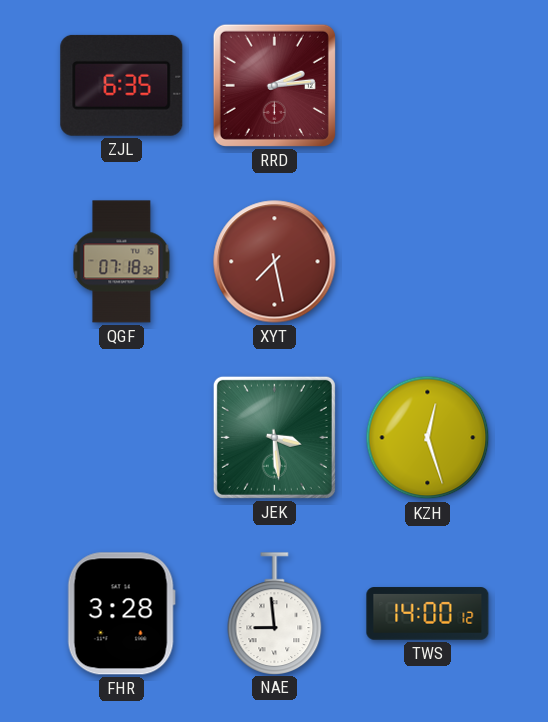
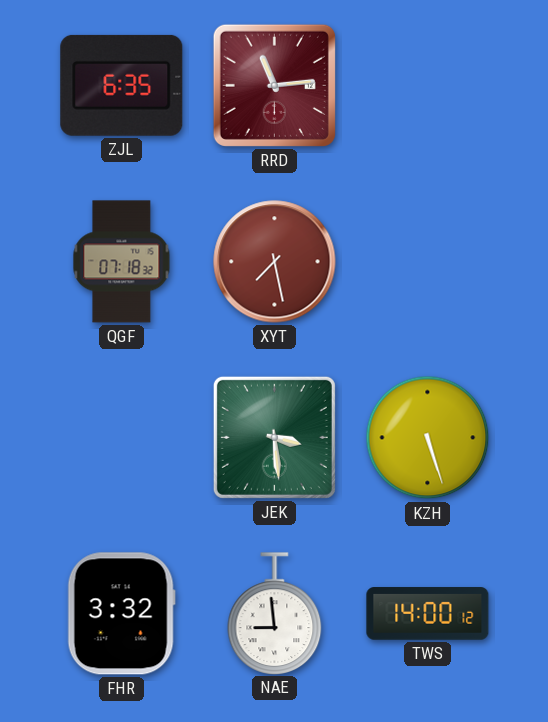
RRD: 2:14 -> 11:14 (274, 85)
KZH: 12:27 -> 5:27 (428, 438)
FHR: 3:28 -> 3:32 (121, 614)
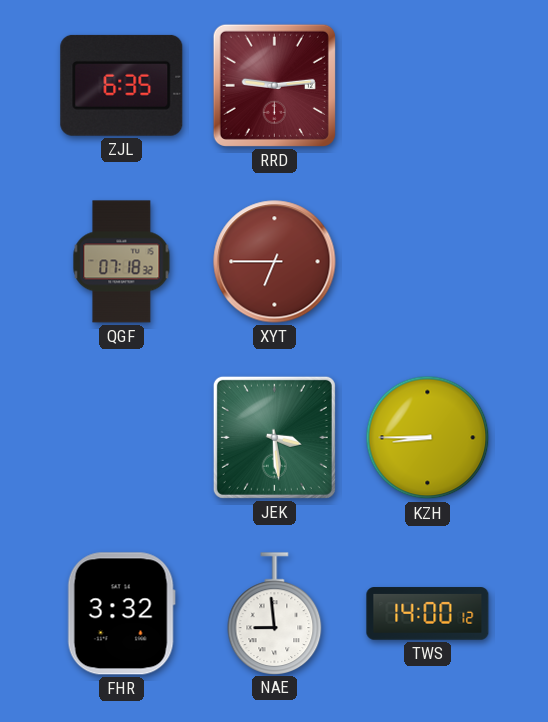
RRD: 11:14 -> 9:14 (274, 85)
XYT: 7:28 -> 6:45 (275, 262)
KZH: 5:27 -> 8:45 (428, 438)
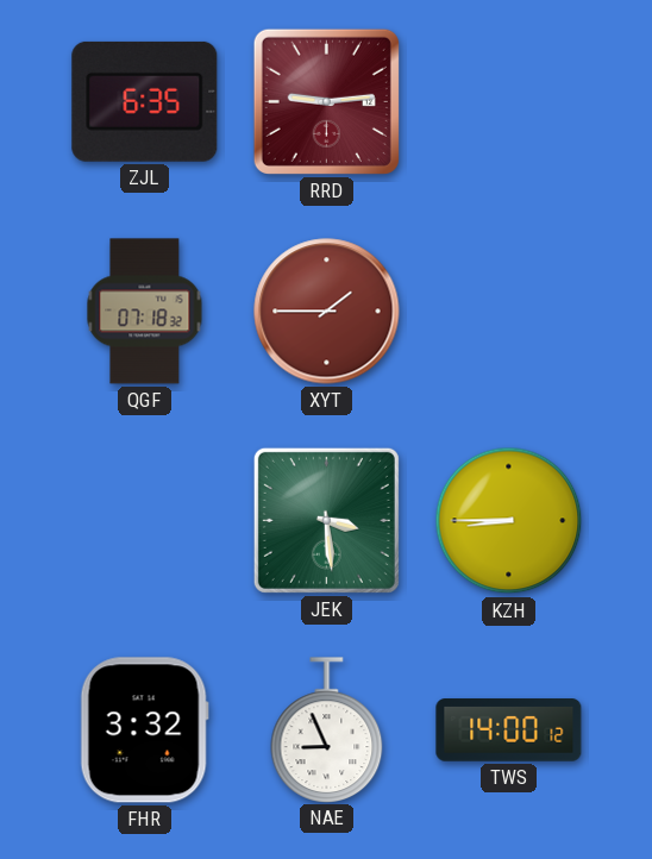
XYT: 6:45 -> 1:45 (327, 312)
NAE: 8:59 -> 8:56 (327, 729)
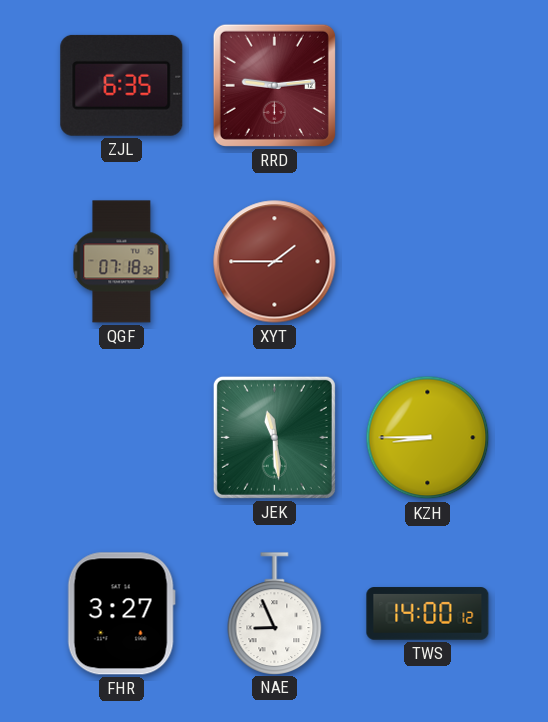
JEK: 3:29 -> 11:29 (274, 437)
FHR: 3:32 -> 3:27 (121, 614)
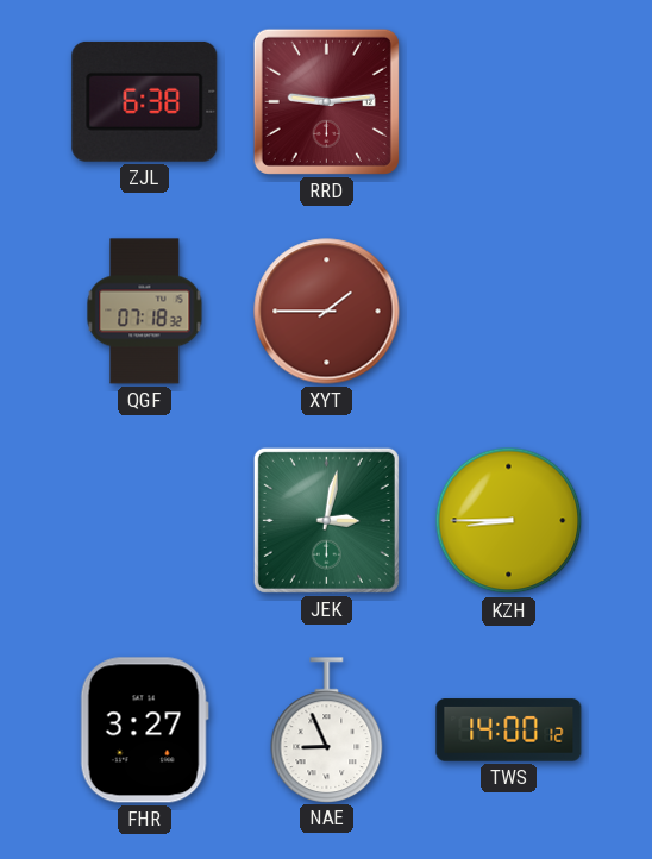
ZJL: 6:35 -> 6:38 (145, 101)
JEK: 11:29 -> 3:02 (326, 520)
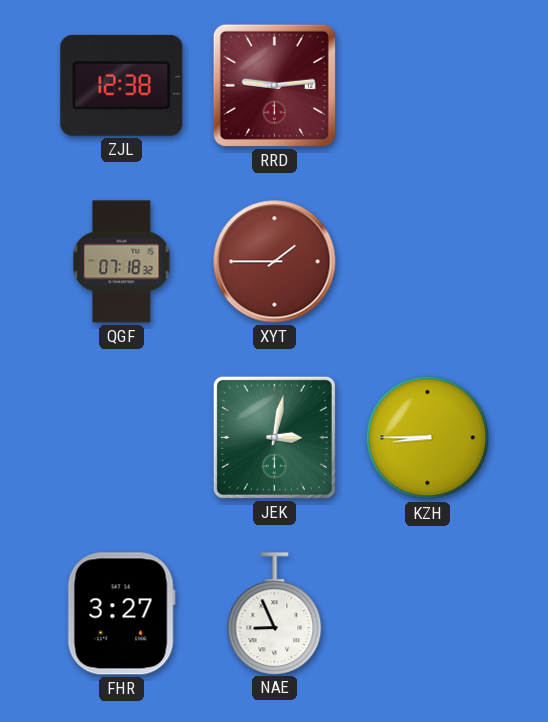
ZJL: 6:38 -> 12:38 (122, 85)
TWS: 14:00 -> none (509, 731)
